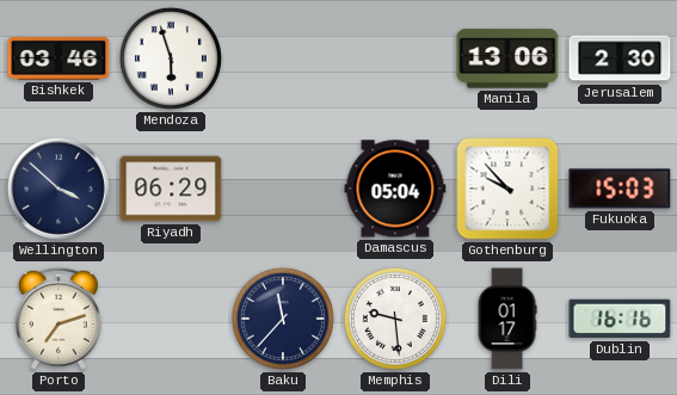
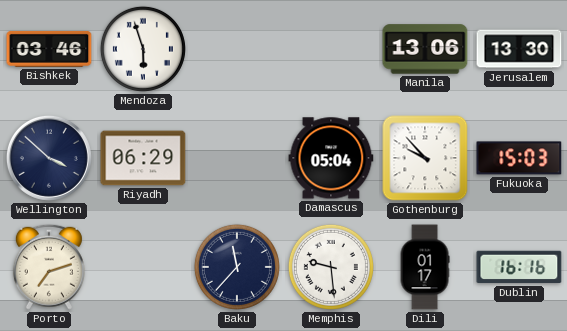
Jerusalem: 2:30 -> 13:30 (519, 49)
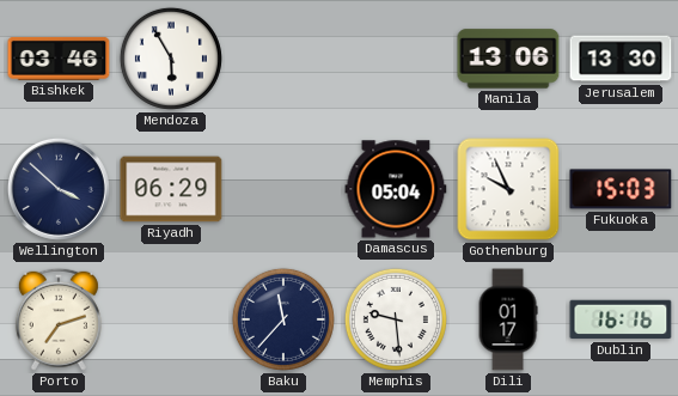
Mendoza: 5:57 -> 5:55 (171, 59)
Gothenburg: 9:53 -> 9:56 (508, 189)
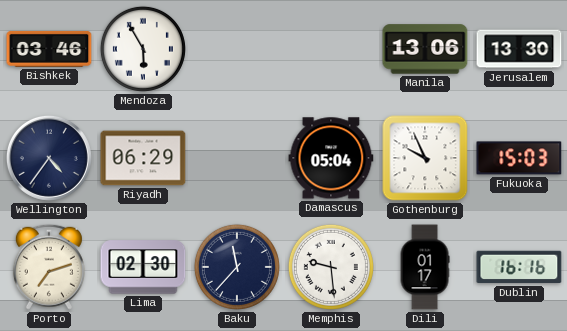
Wellington: 3:52 -> 4:36 (49, 158)
Lima: none -> 02:30 (143, 267)
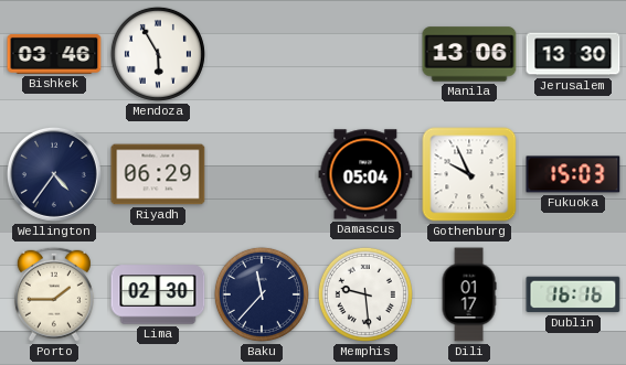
Porto: 7:12 -> 1:45 (54, 294)
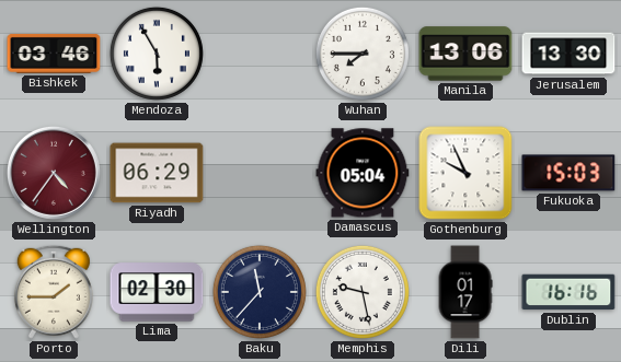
Wuhan: none -> 7:45 (363, 54)
Wellington dial: navy -> burgundy (54, 173)
Memphis: 9:29 -> 9:28 (363, 292)
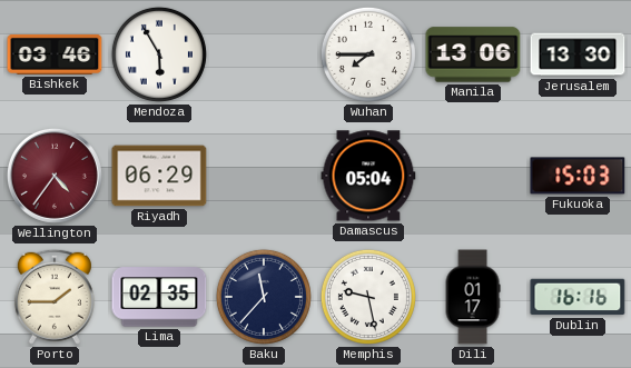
Gothenburg: 9:56 -> none (465, 173)
Lima: 02:30 -> 02:35 (159, 297)
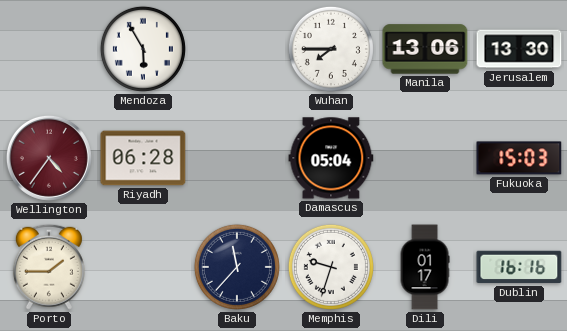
Bishkek: 03:46 -> none (55, 54)
Riyadh: 06:29 -> 06:28 (143, 158)
Lima: 02:35 -> none (159, 297)
Memphis: 9:28 -> 9:33 (331, 267)
